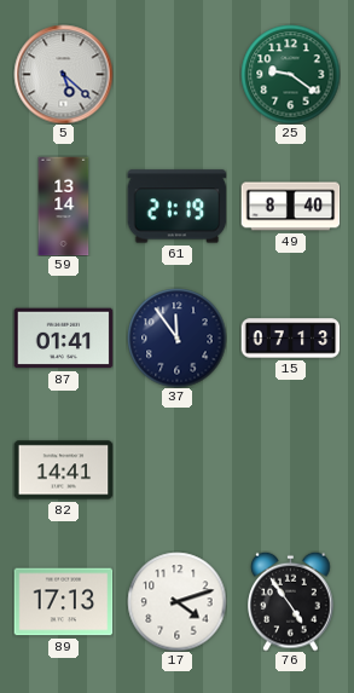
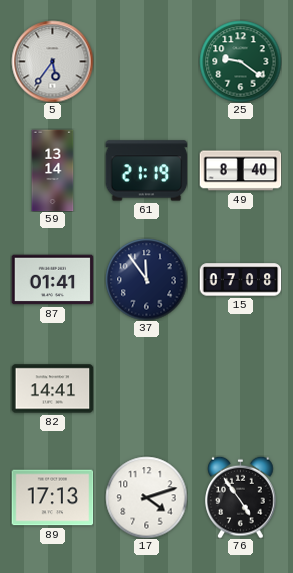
5: 5:22 -> 5:36 (52, 61)
15: 07:13 -> 07:08 (240, 280)
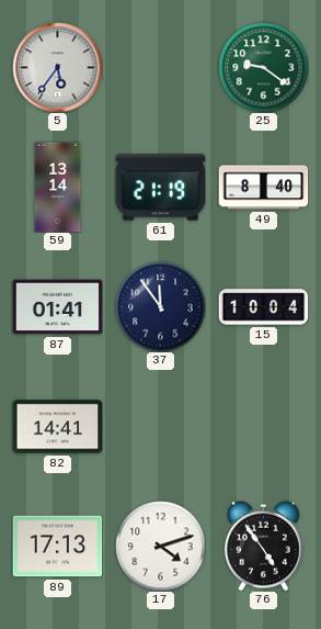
15: 07:08 -> 10:04 (263, 307)
